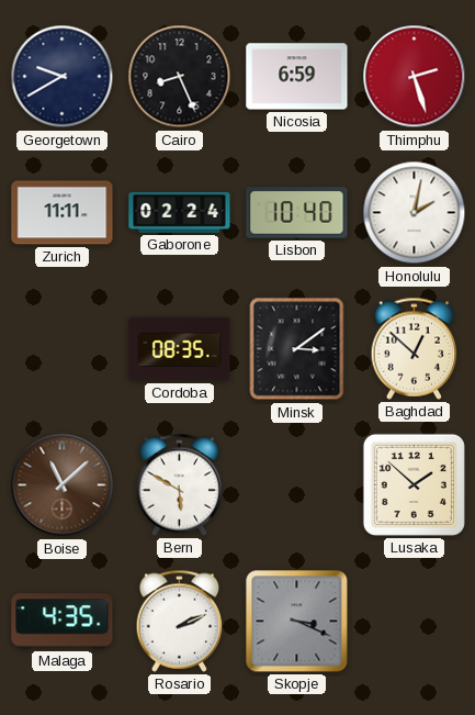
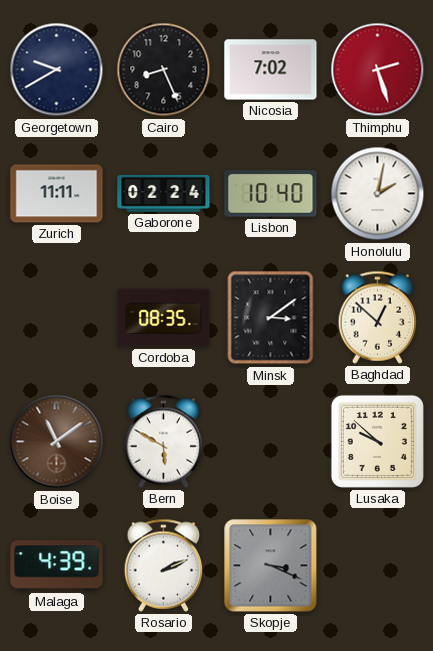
Nicosia: 6:59 -> 7:02 (271, 70)
Boise: 11:08 -> 11:09 (57, 442)
Lusaka: 1:52 -> 9:52 (377, 441)
Malaga: 4:35 -> 4:39 (57, 566)
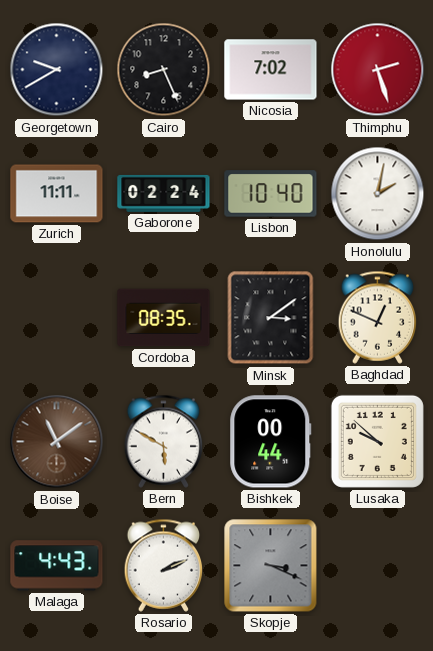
Baghdad: 12:52 -> 12:49 (378, 317)
Bishkek: none -> 00:44 (271, 442)
Malaga: 4:39 -> 4:43 (57, 566)
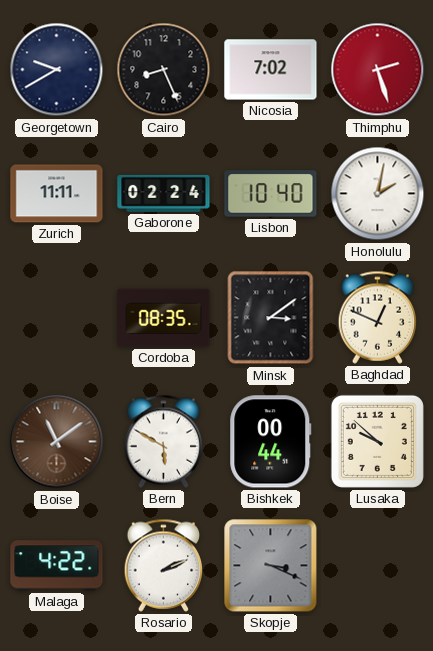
Malaga: 4:43 -> 4:22 (57, 566)
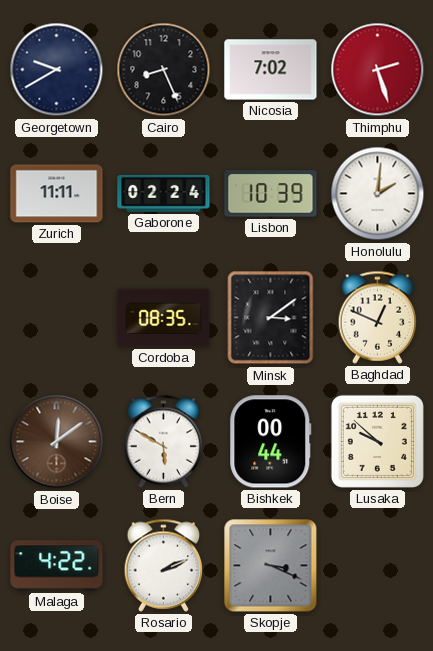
Lisbon: 10:40 -> 10:39 (271, 194)
Honolulu: 2:02 -> 2:01 (378, 194)
Boise: 11:09 -> 12:09 (57, 442)
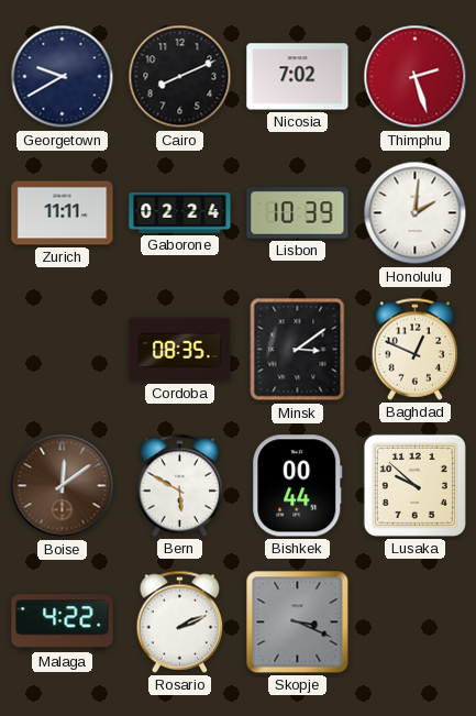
Cairo: 8:26 -> 8:11 (180, 77)
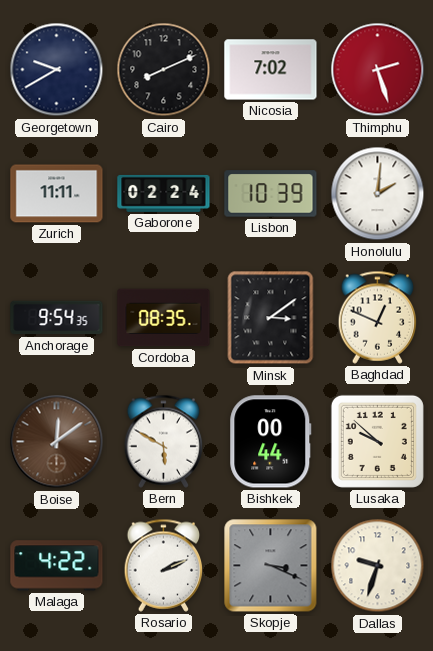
Anchorage: none -> 9:54 (57, 318)
Dallas: none -> 9:33 (378, 566)
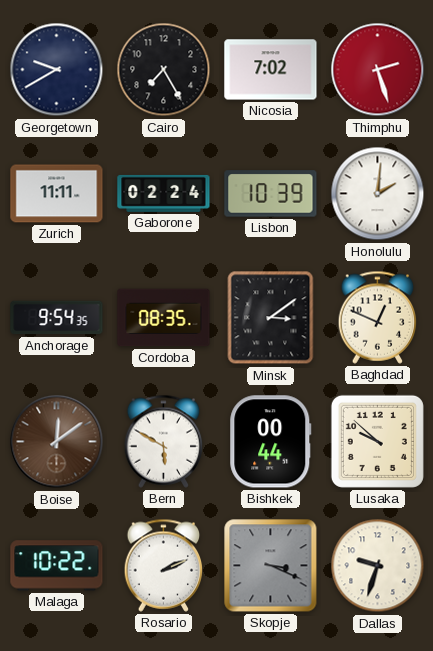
Cairo: 8:11 -> 7:25 (164, 70)
Malaga: 4:22 -> 10:22 (57, 566)
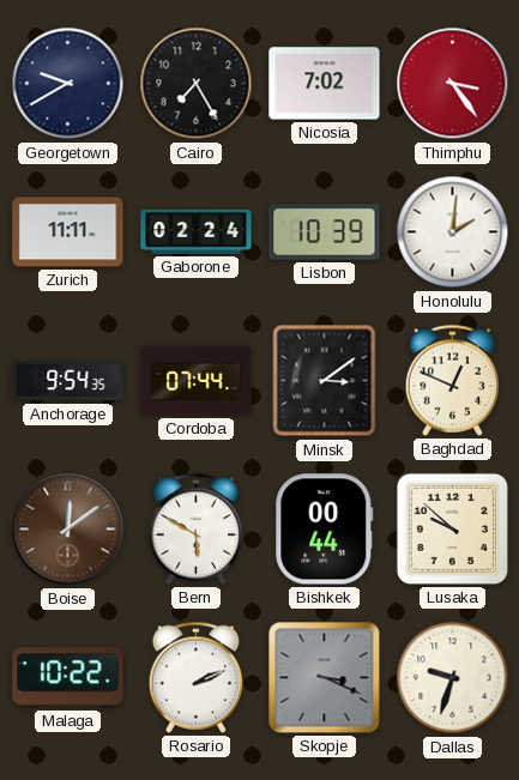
Thimphu: 2:27 -> 3:24 (453, 84)
Cordoba: 08:35 -> 07:44 (197, 381)
